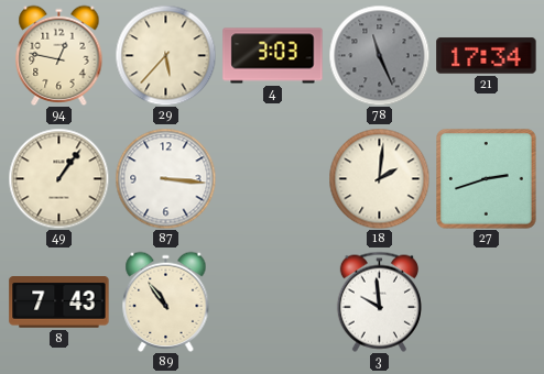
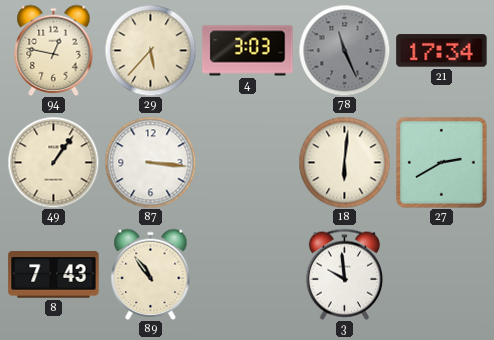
18: 2:01 -> 6:01 (344, 162)
27: 2:42 -> 2:40 (442, 163)
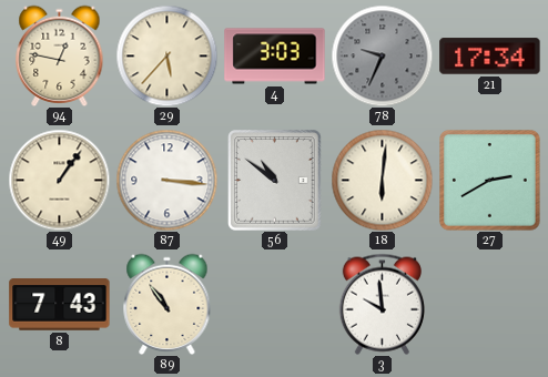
78: 11:26 -> 9:34 (382, 55)
56: none -> 10:51 (275, 181)
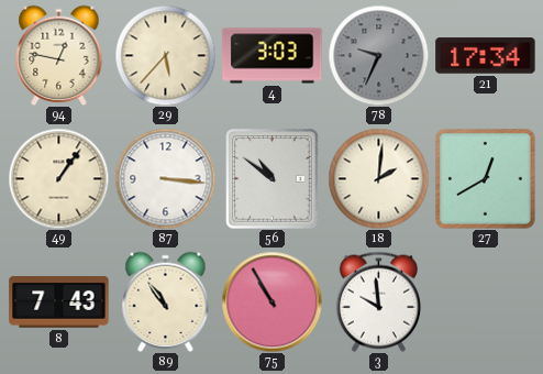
18: 6:01 -> 2:01 (378, 178)
27: 2:40 -> 12:40 (486, 179)
75: none -> 10:55 (271, 301)
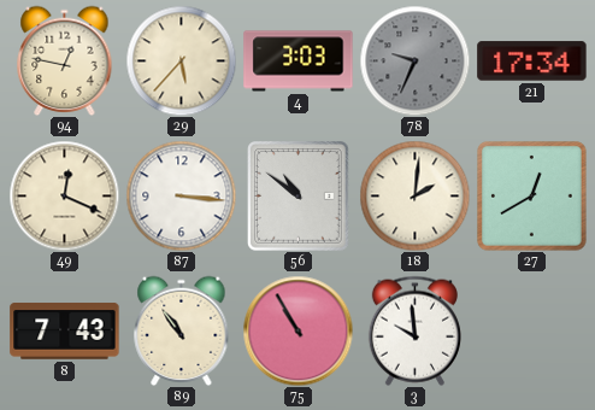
49: 1:06 -> 12:19 (64, 195)
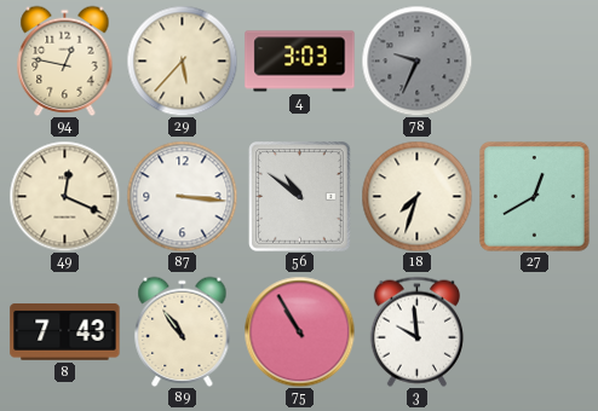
21: 17:34 -> none (532, 61)
18: 2:01 -> 7:33 (416, 196)
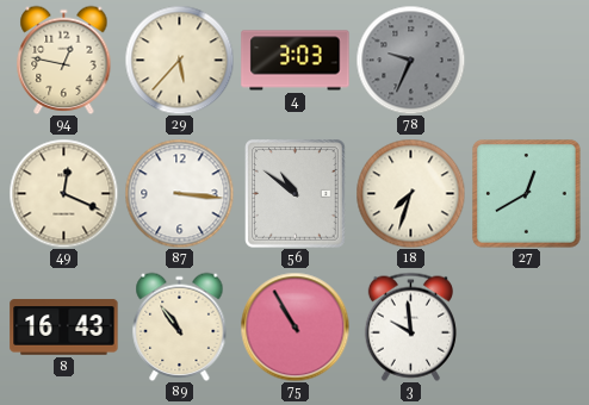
8: 7:43 -> 16:43 (64, 328)
